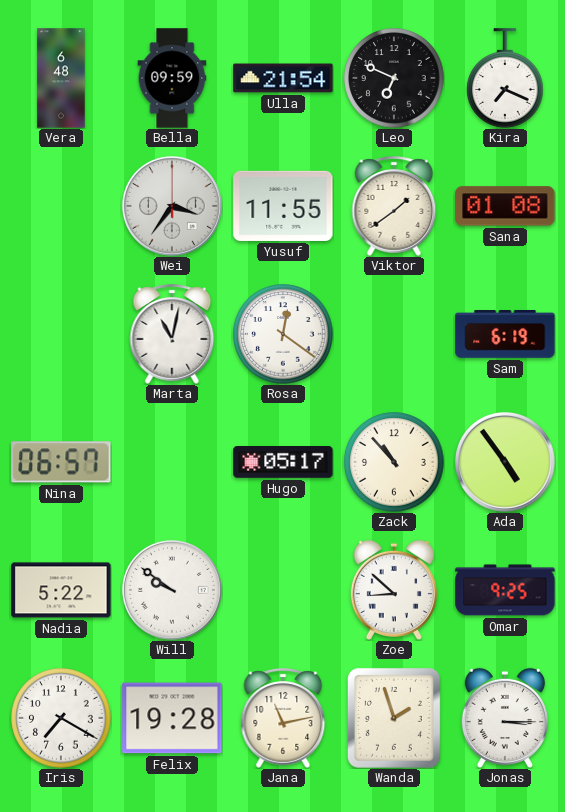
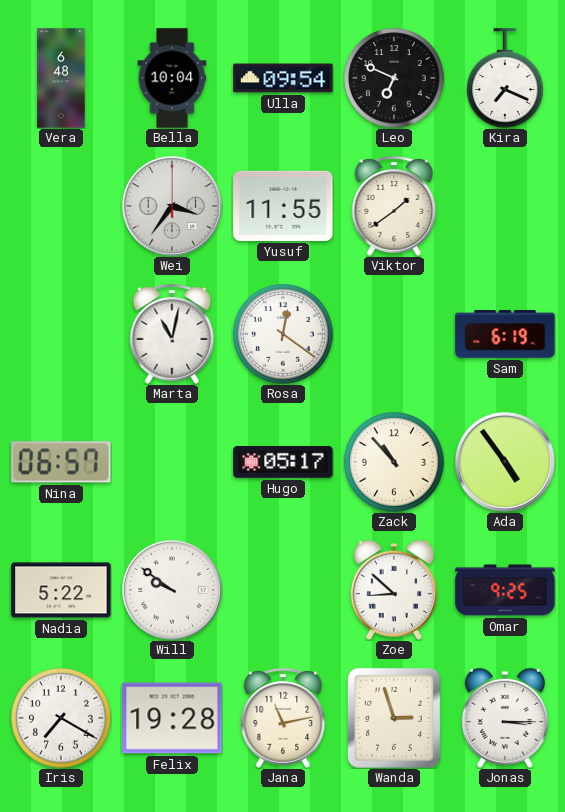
Bella: 09:59 -> 10:04 (172, 78)
Ulla: 21:54 -> 09:54 (283, 78)
Sana: 01:08 -> none (505, 206)
Wanda: 1:57 -> 2:57 (394, 718)
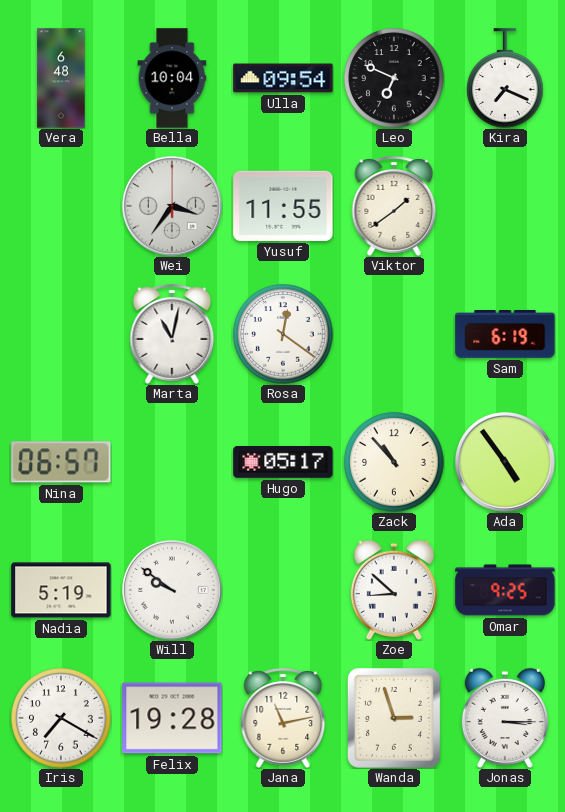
Nadia: 5:22 -> 5:19 (61, 590)
